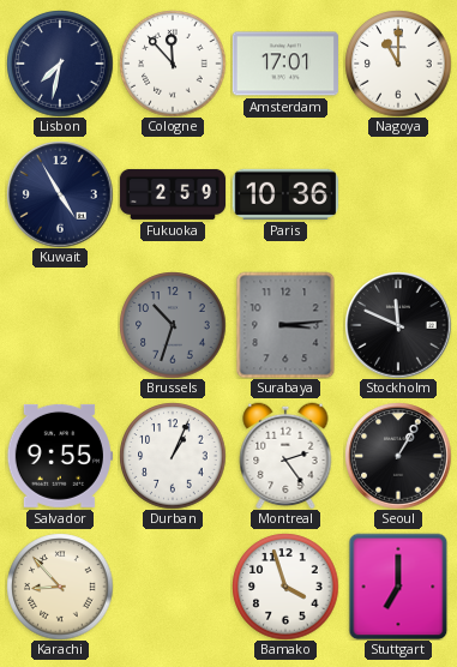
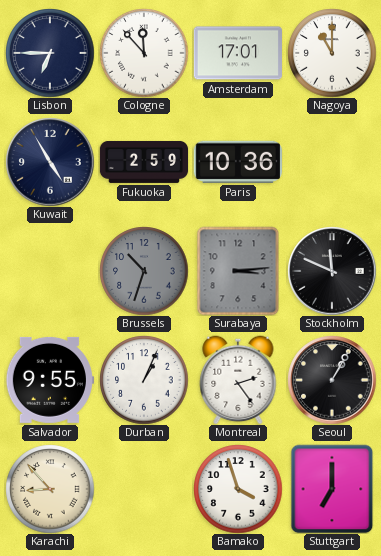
Lisbon: 7:32 -> 6:45 (50, 53)
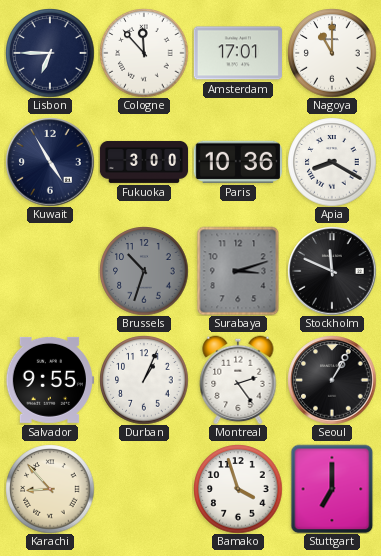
Fukuoka: 2:59 -> 3:00 (144, 162)
Apia: none -> 8:20 (332, 162)
Surabaya: 3:14 -> 3:12 (238, 271)
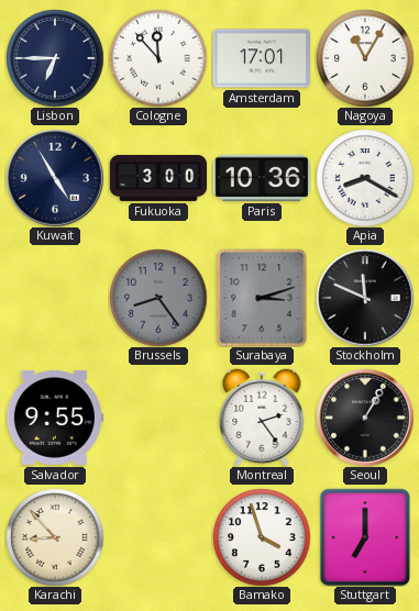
Nagoya: 11:00 -> 11:05 (365, 58)
Brussels: 10:33 -> 8:24 (158, 298)
Durban: 1:04 -> none (144, 380)
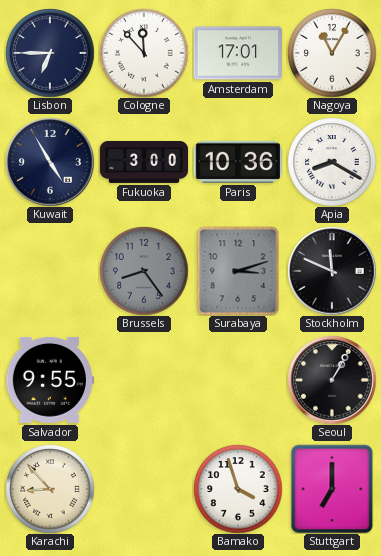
Montreal: 2:24 -> none (262, 418)
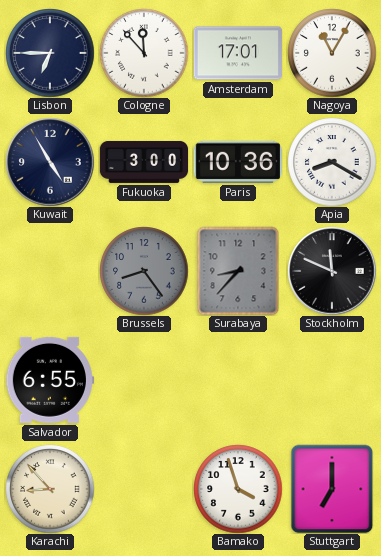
Surabaya: 3:12 -> 8:37 (238, 271)
Salvador: 9:55 -> 6:55 (50, 380)
Seoul: 1:05 -> none (332, 380)
